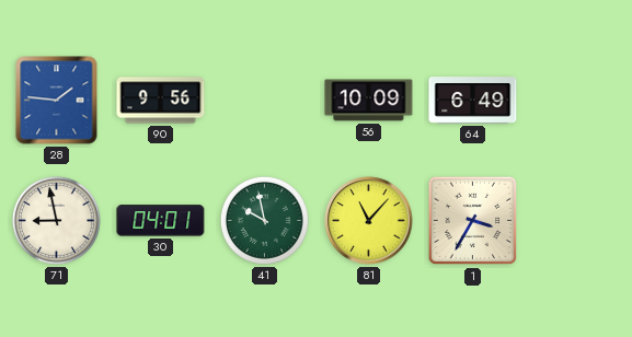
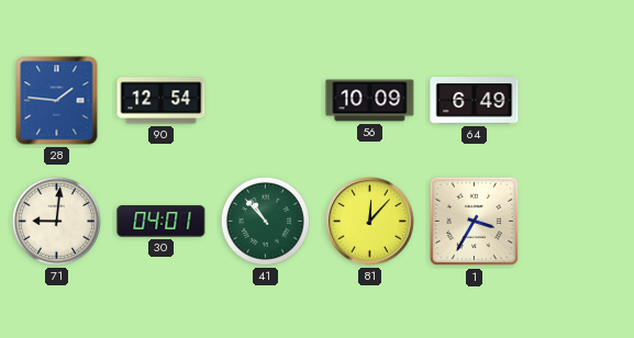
90: 9:56 -> 12:54 (162, 101)
71: 8:58 -> 9:01 (56, 221)
41: 9:58 -> 10:53 (265, 221)
81: 11:07 -> 12:07 (370, 222)
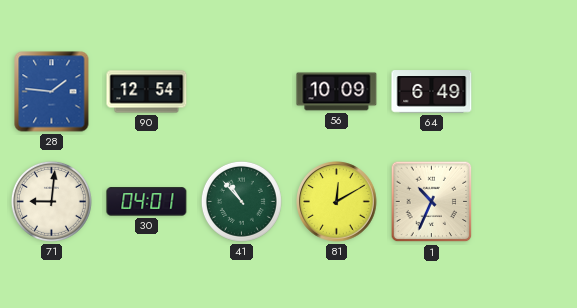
81: 12:07 -> 12:10 (337, 202)
1: 3:35 -> 10:34 (432, 202)
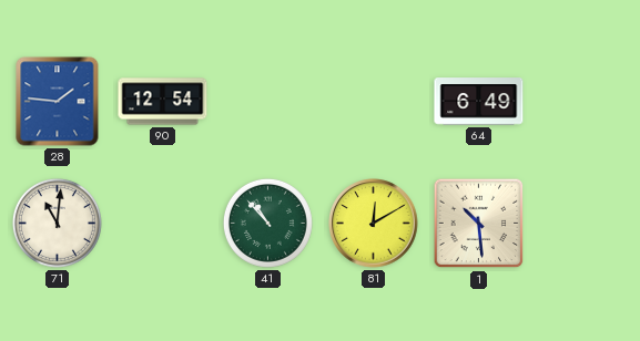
56: 10:09 -> none (337, 92)
71: 9:01 -> 11:01 (57, 223)
30: 04:01 -> none (147, 202)
1: 10:34 -> 10:29 (479, 224)
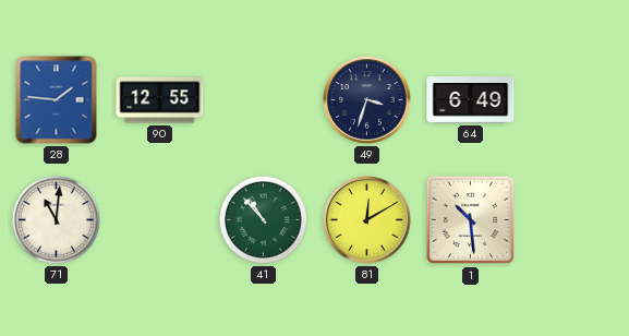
90: 12:54 -> 12:55 (160, 100)
49: none -> 3:33 (367, 100)
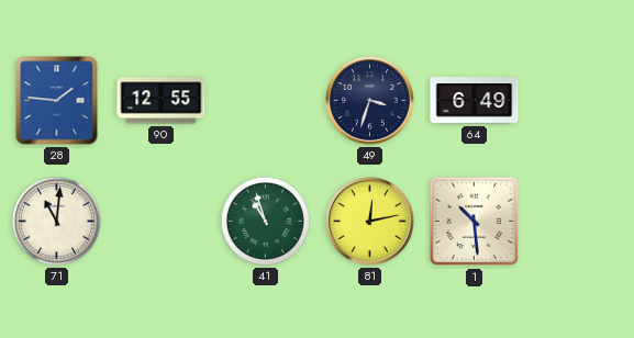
41: 10:53 -> 10:57 (265, 221)
81: 12:10 -> 12:13 (370, 222)
